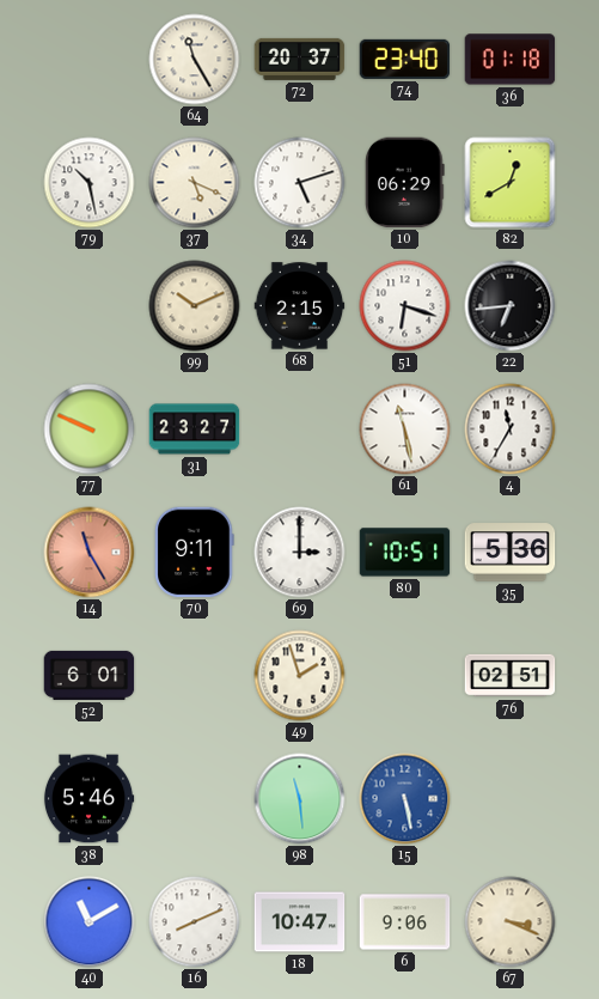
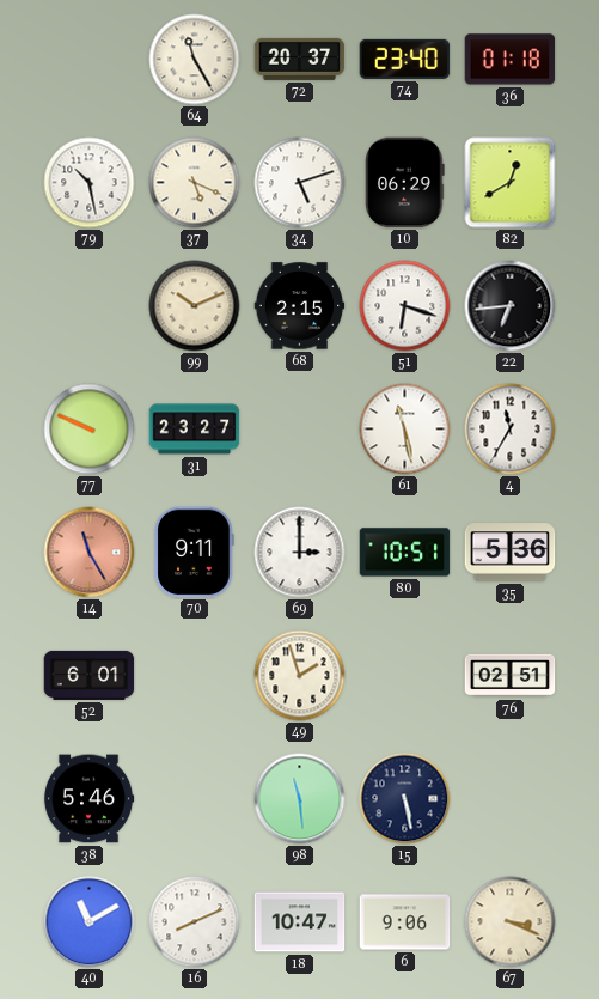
15 dial: blue -> navy (405, 799)
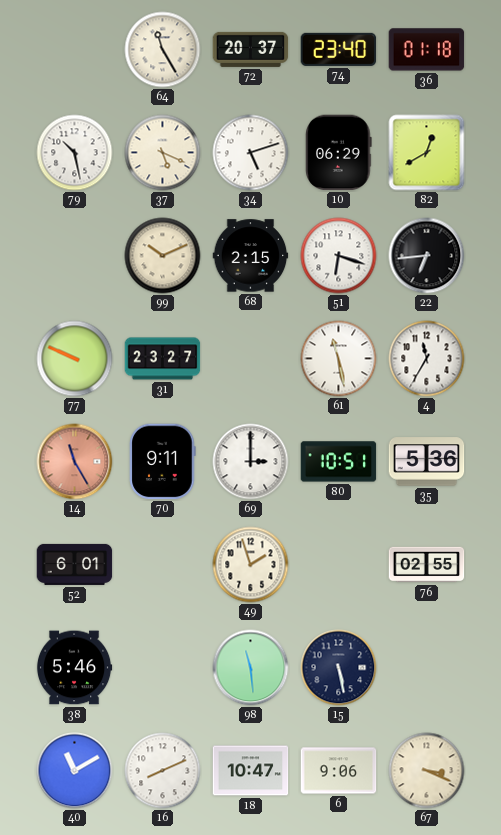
76: 02:51 -> 02:55 (427, 565)
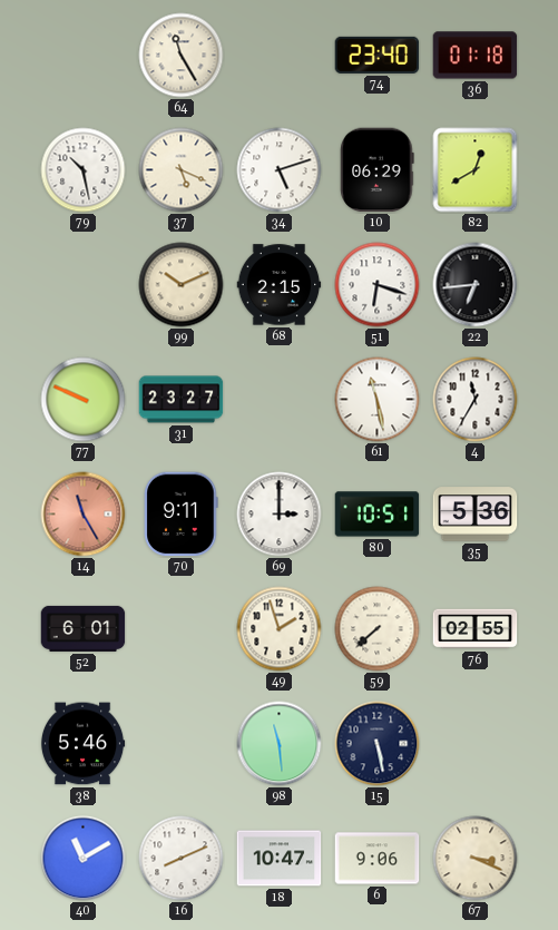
72: 20:37 -> none (251, 49)
59: none -> 7:38 (378, 629)
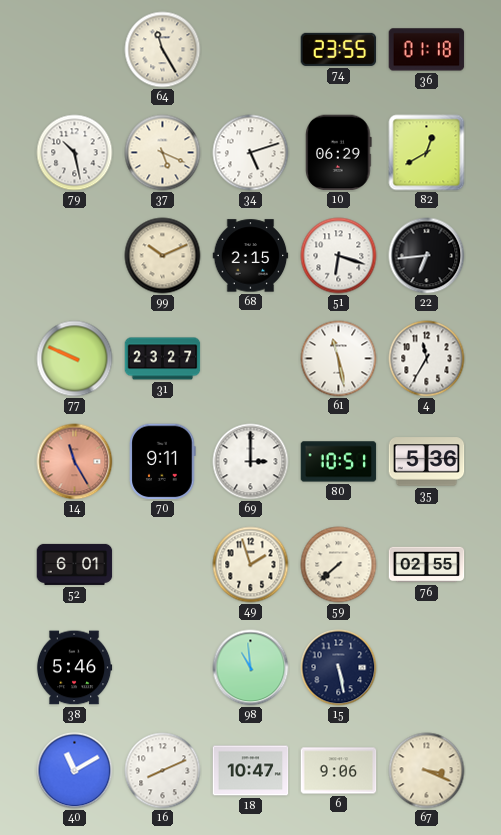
74: 23:40 -> 23:55 (339, 49)
98: 11:29 -> 10:59 (251, 668)
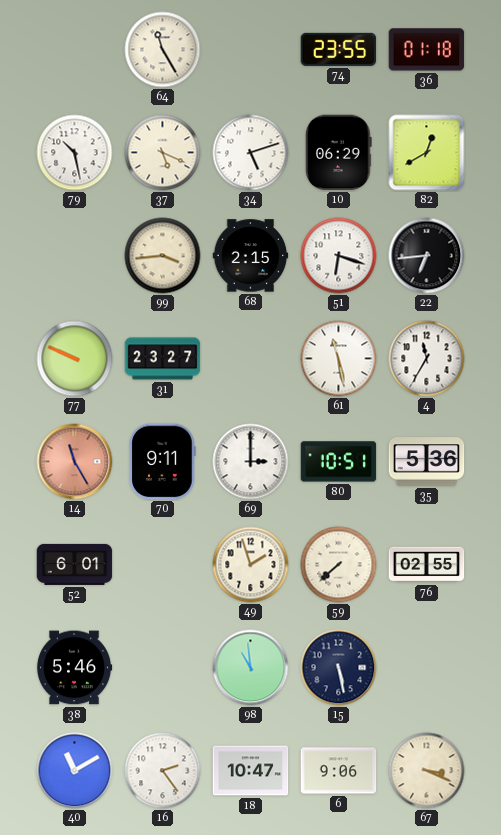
99: 10:11 -> 3:44 (163, 256)
16: 8:11 -> 2:24 (163, 771)
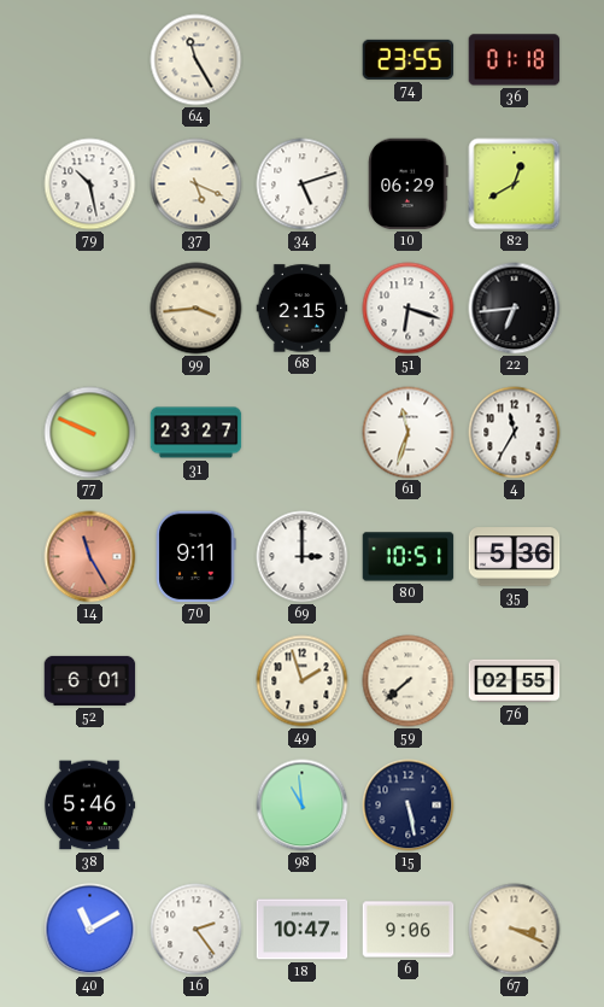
61: 11:28 -> 11:33 (409, 433)
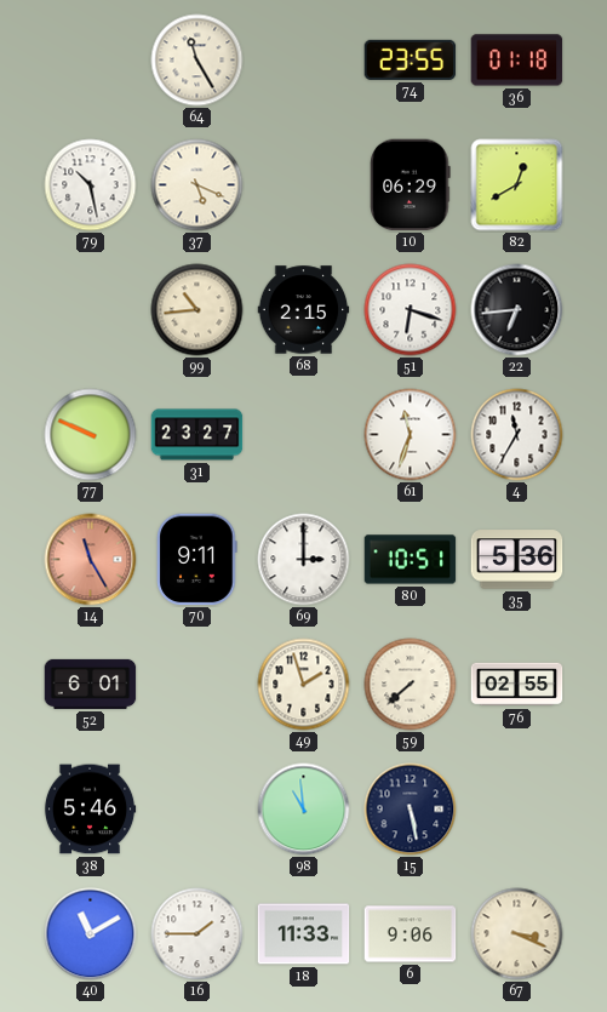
34: 5:12 -> none (303, 185)
99: 3:44 -> 10:44 (197, 310)
16: 2:24 -> 1:45 (197, 934)
18: 10:47 -> 11:33 (304, 934)
